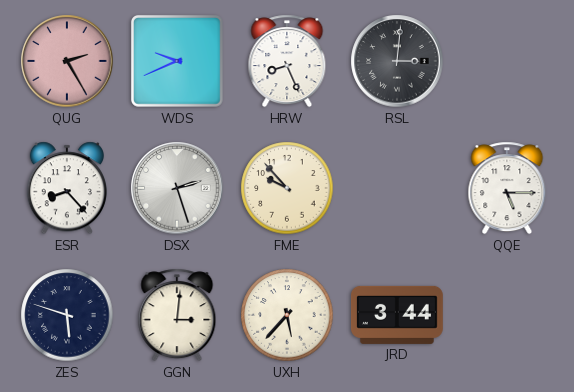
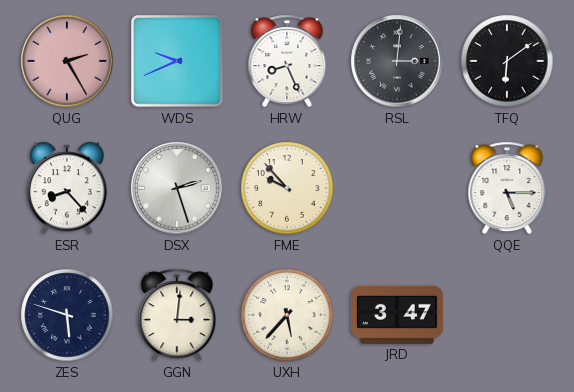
TFQ: none -> 6:09 (507, 61)
JRD: 3:44 -> 3:47 (397, 315)
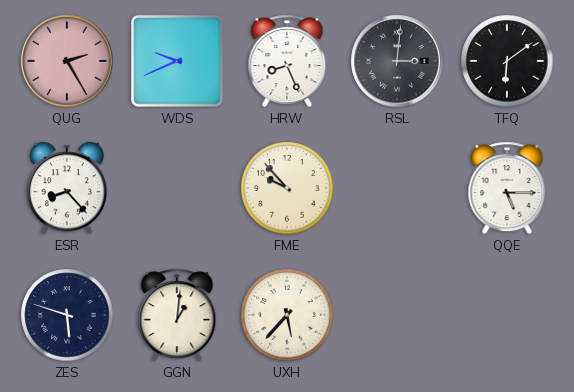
DSX: 2:27 -> none (177, 188)
GGN: 3:01 -> 1:01 (177, 315)
JRD: 3:47 -> none (397, 315)
